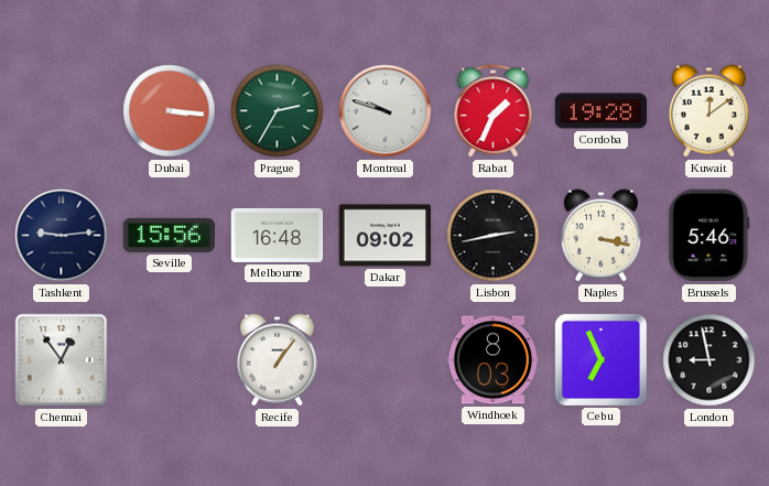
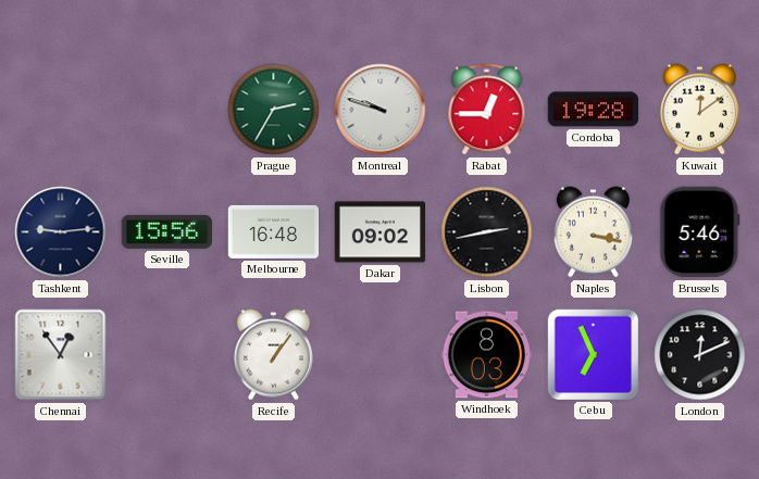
Dubai: 3:16 -> none (170, 111)
Rabat: 1:34 -> 12:45 (487, 110)
London: 8:58 -> 12:11 (700, 355)
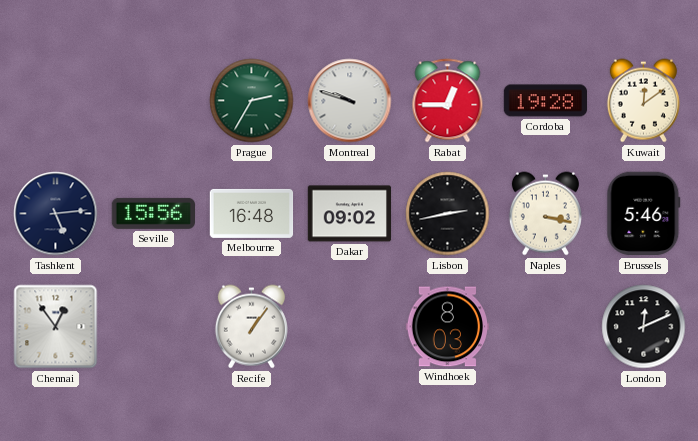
Tashkent: 9:14 -> 5:14 (56, 214)
Cebu: 6:56 -> none (593, 354)
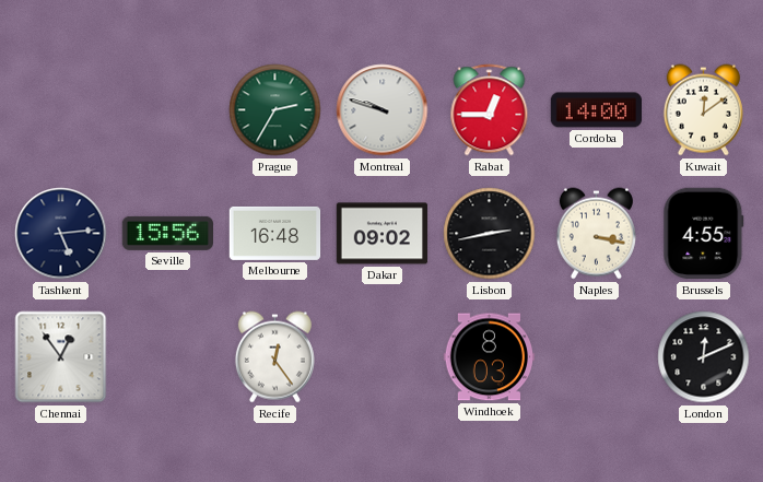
Cordoba: 19:28 -> 14:00 (597, 110)
Brussels: 5:46 -> 4:55 (704, 234)
Recife: 1:06 -> 12:24 (274, 357)
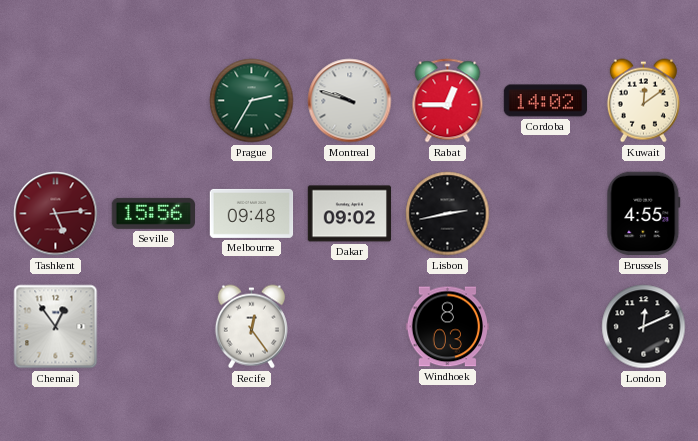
Cordoba: 14:00 -> 14:02 (546, 101)
Tashkent dial: navy -> burgundy (56, 214)
Melbourne: 16:48 -> 09:48 (252, 213)
Naples: 3:17 -> none (596, 234)
